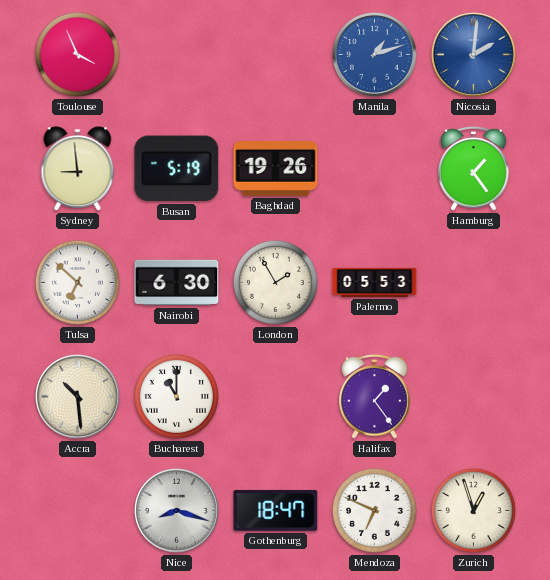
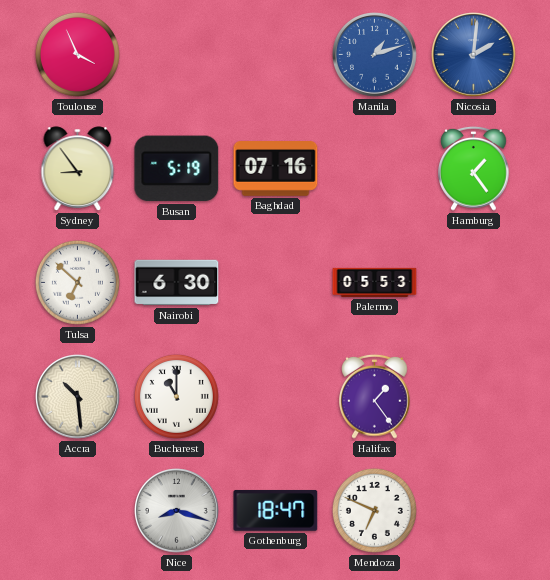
Sydney: 8:59 -> 8:54 (78, 169)
Baghdad: 19:26 -> 07:16 (276, 169)
London: 1:55 -> none (275, 282)
Zurich: 12:57 -> none (473, 510)
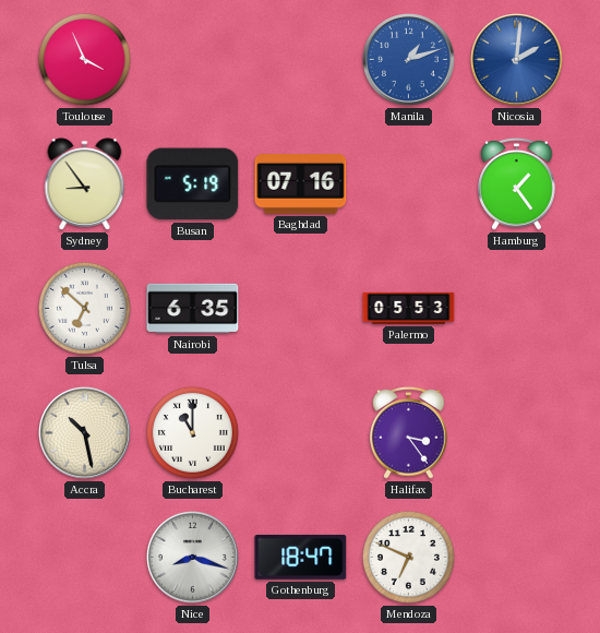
Nairobi: 6:30 -> 6:35 (193, 309)
Accra: 10:29 -> 10:28 (85, 433)
Halifax: 1:24 -> 3:24 (409, 432)
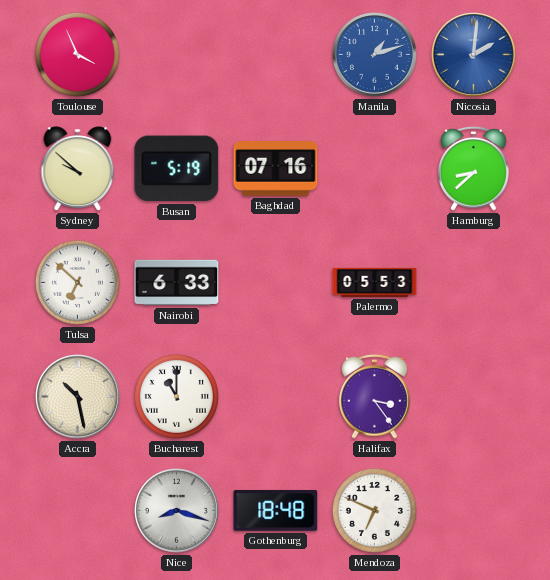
Sydney: 8:54 -> 9:52 (78, 169)
Hamburg: 1:24 -> 8:38 (474, 168)
Nairobi: 6:35 -> 6:33 (177, 283)
Gothenburg: 18:47 -> 18:48 (276, 510)
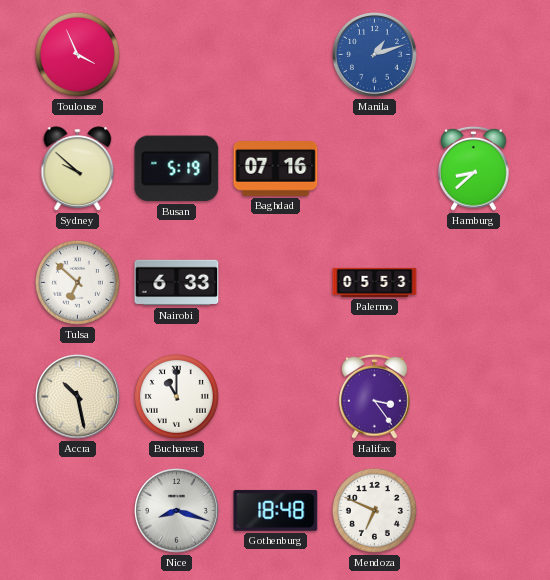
Nicosia: 2:01 -> none (474, 55)
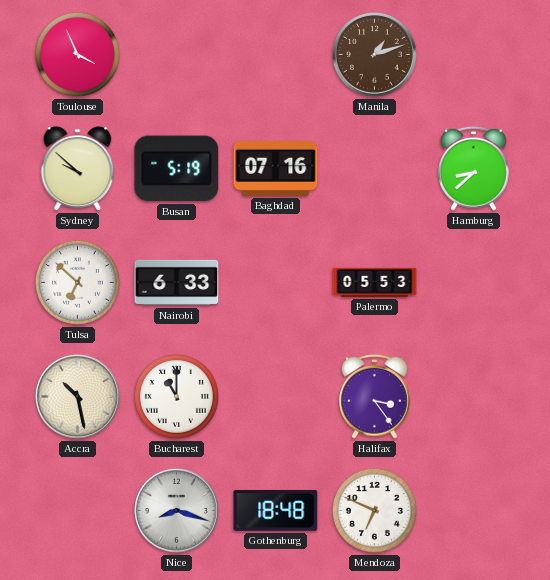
Manila dial: blue -> brown (375, 55)
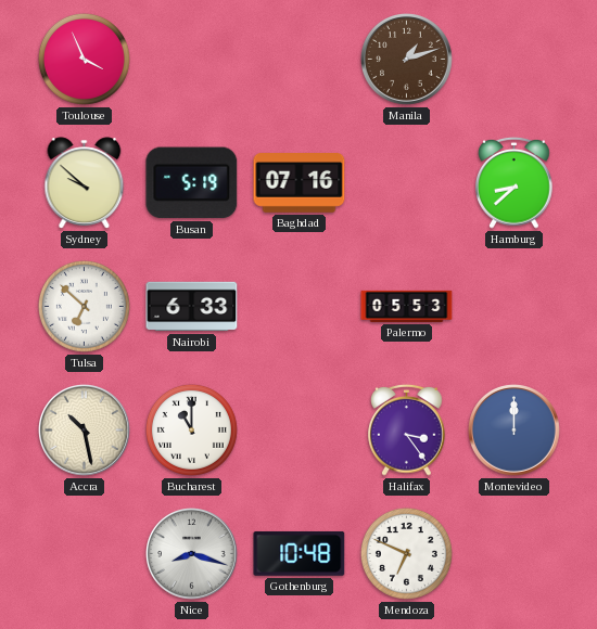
Montevideo: none -> 12:00 (515, 431)
Gothenburg: 18:48 -> 10:48 (300, 553)
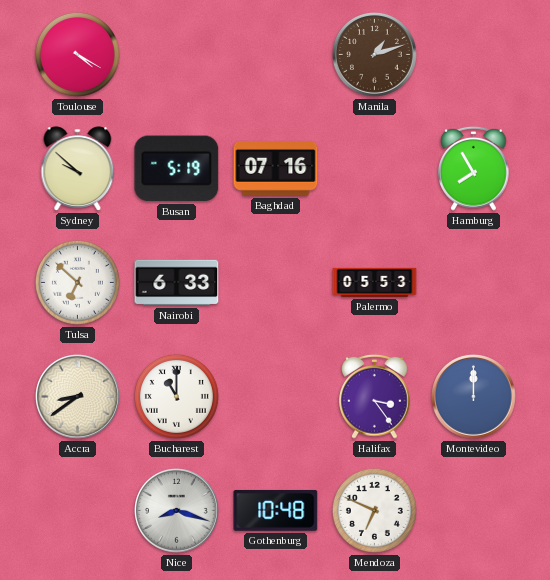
Toulouse: 3:56 -> 4:20 (77, 54)
Hamburg: 8:38 -> 7:55 (474, 168)
Accra: 10:28 -> 8:39 (78, 397)
